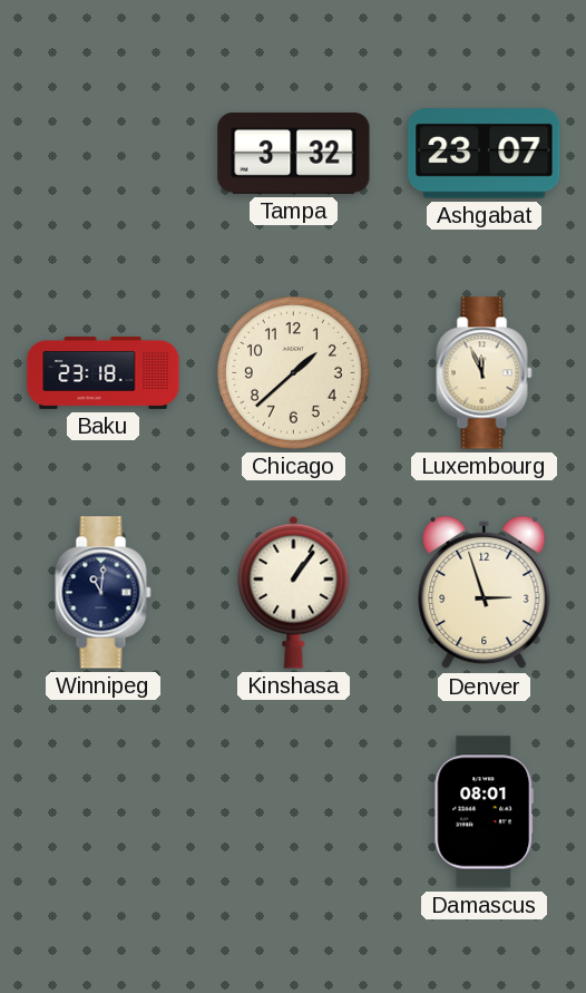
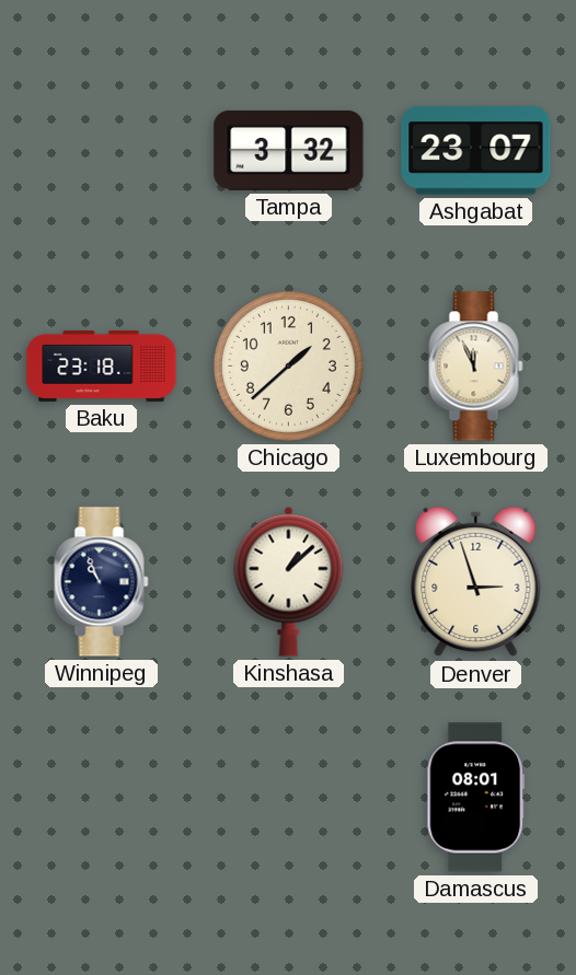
Winnipeg: 11:01 -> 10:56 (102, 582)
Kinshasa: 1:06 -> 1:08 (289, 581)
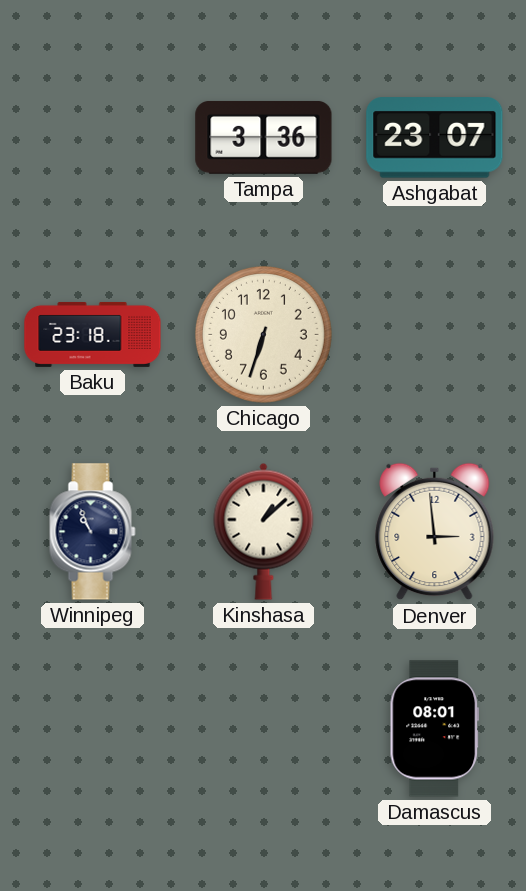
Tampa: 3:32 -> 3:36 (264, 137)
Chicago: 1:38 -> 6:33 (263, 334)
Luxembourg: 11:56 -> none (476, 367)
Denver: 2:57 -> 2:59 (435, 532)
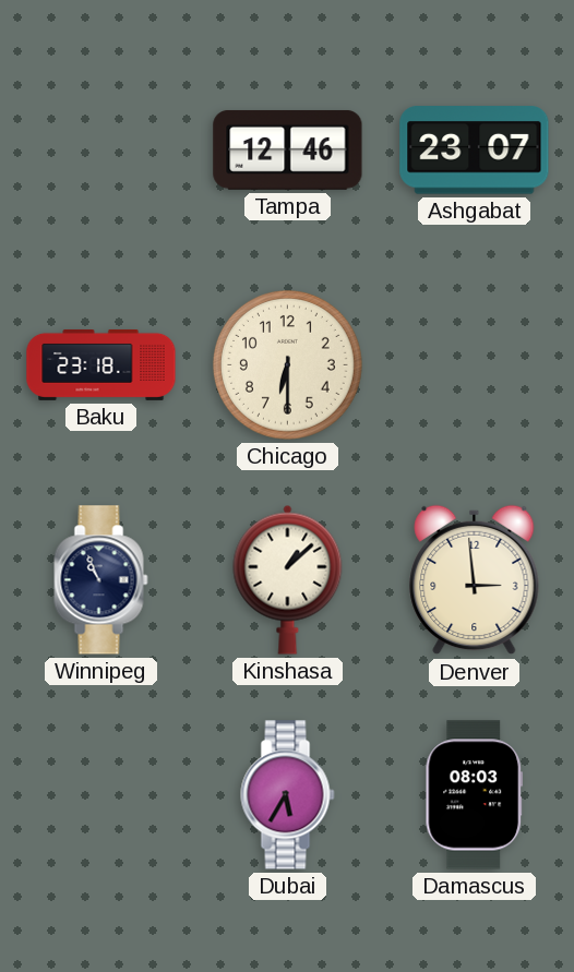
Tampa: 3:36 -> 12:46 (288, 149)
Chicago: 6:33 -> 6:30 (287, 364)
Dubai: none -> 5:35 (288, 795)
Damascus: 08:01 -> 08:03 (475, 795)
